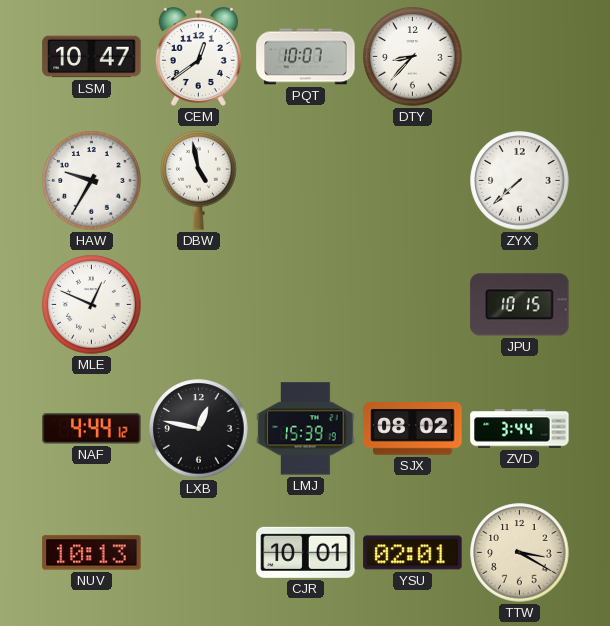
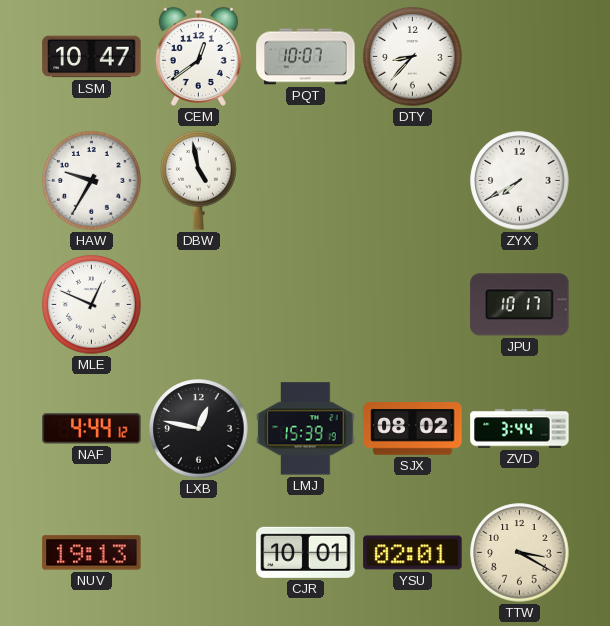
ZYX: 7:38 -> 7:40 (520, 181)
JPU: 10:15 -> 10:17 (520, 305)
NUV: 10:13 -> 19:13 (92, 553)
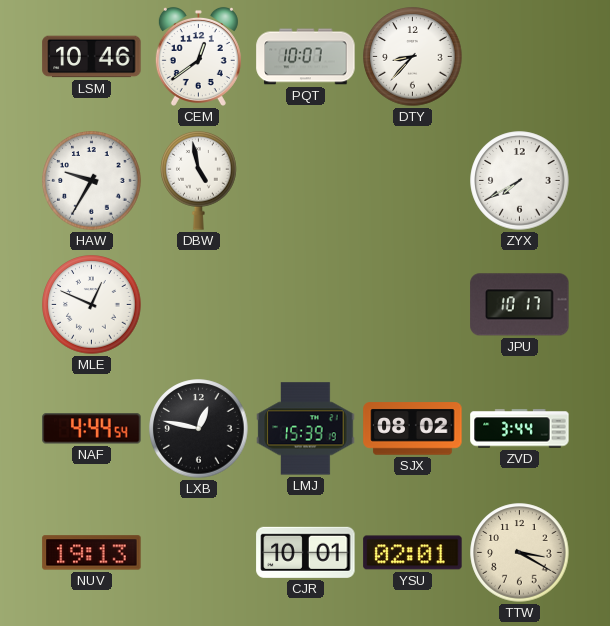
LSM: 10:47 -> 10:46 (92, 57)
NAF: 4:44:12 -> 4:44:54 (92, 429)
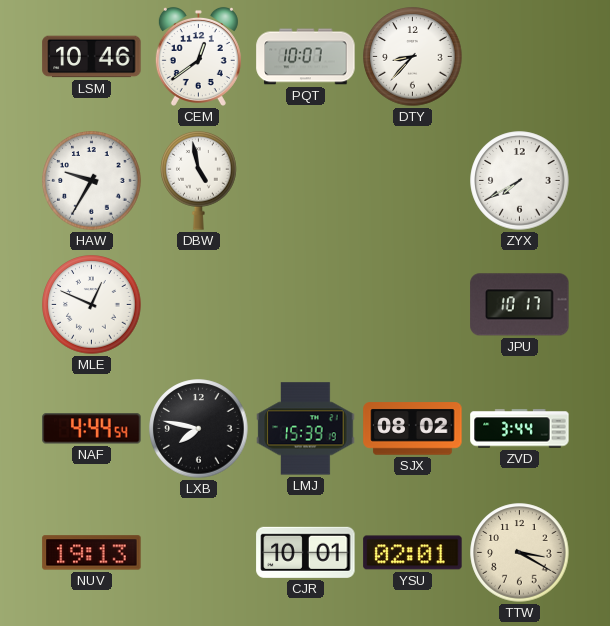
LXB: 12:47 -> 7:47 (199, 429)
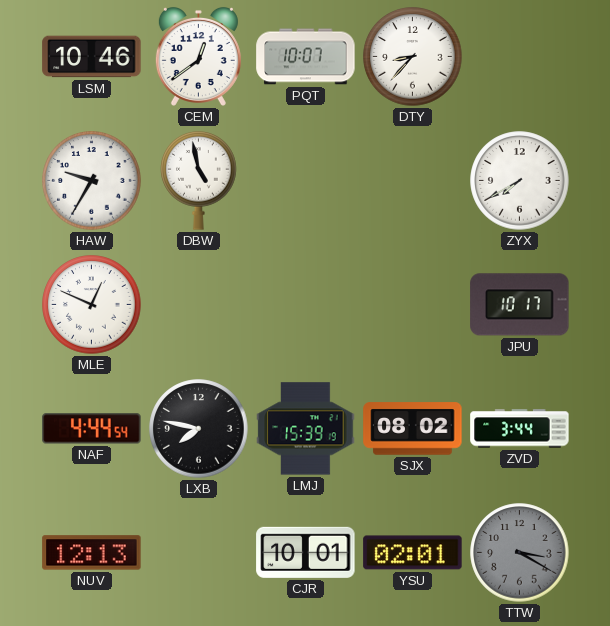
NUV: 19:13 -> 12:13 (92, 553)
TTW dial: cream -> grey (520, 553)
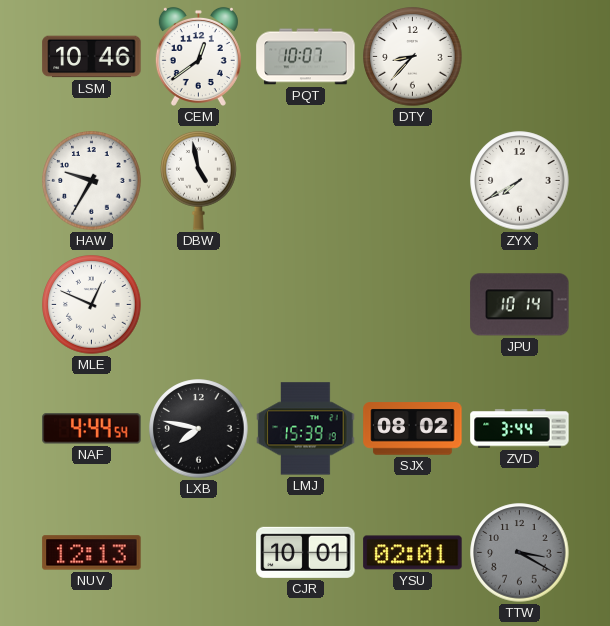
JPU: 10:17 -> 10:14 (520, 305)
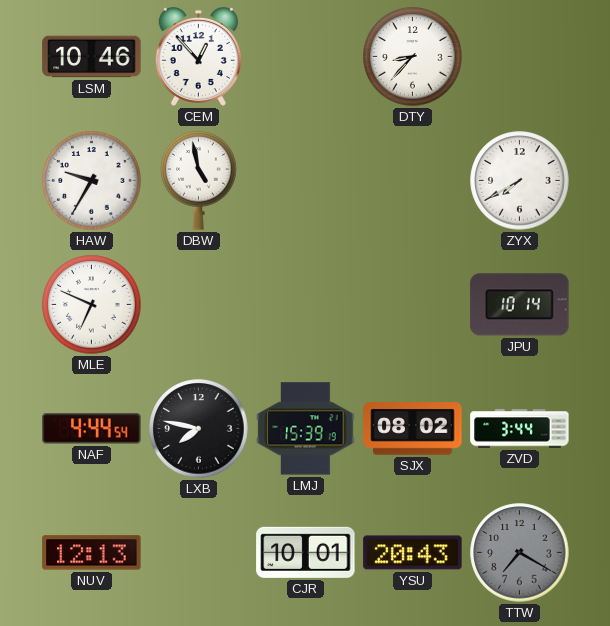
CEM: 12:39 -> 12:53 (198, 56)
PQT: 10:07 -> none (306, 57)
MLE: 12:49 -> 6:49 (92, 305)
YSU: 02:01 -> 20:43 (413, 553)
TTW: 3:20 -> 7:20 (520, 553)
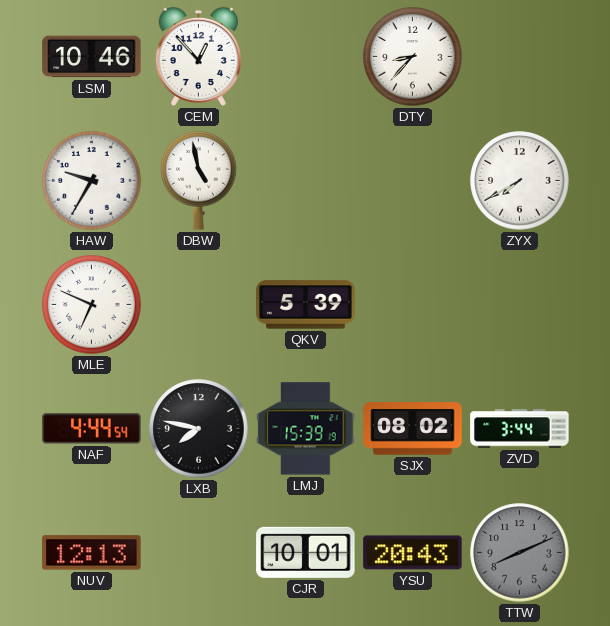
QKV: none -> 5:39 (306, 305)
JPU: 10:14 -> none (520, 305)
TTW: 7:20 -> 8:11 (520, 553)
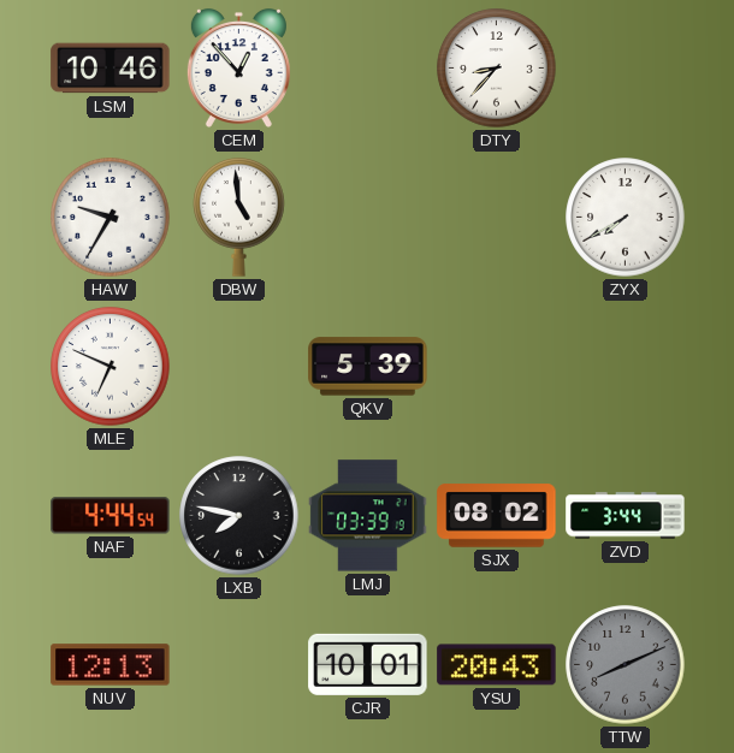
DBW: 4:58 -> 4:59 (239, 218)
LMJ: 15:39 -> 03:39 (368, 516)
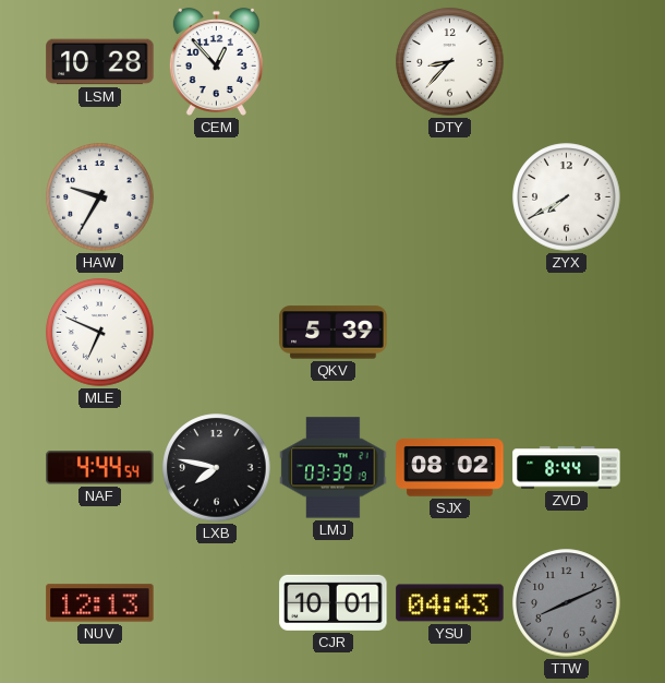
LSM: 10:46 -> 10:28 (100, 62)
DBW: 4:59 -> none (239, 218)
ZVD: 3:44 -> 8:44 (567, 468)
YSU: 20:43 -> 04:43 (450, 603)
